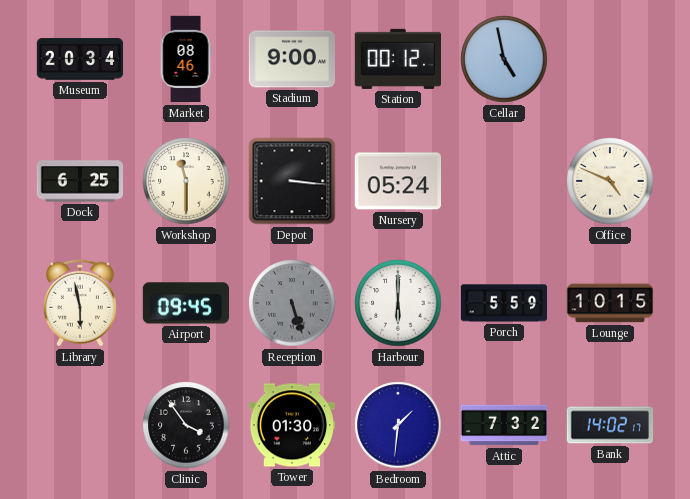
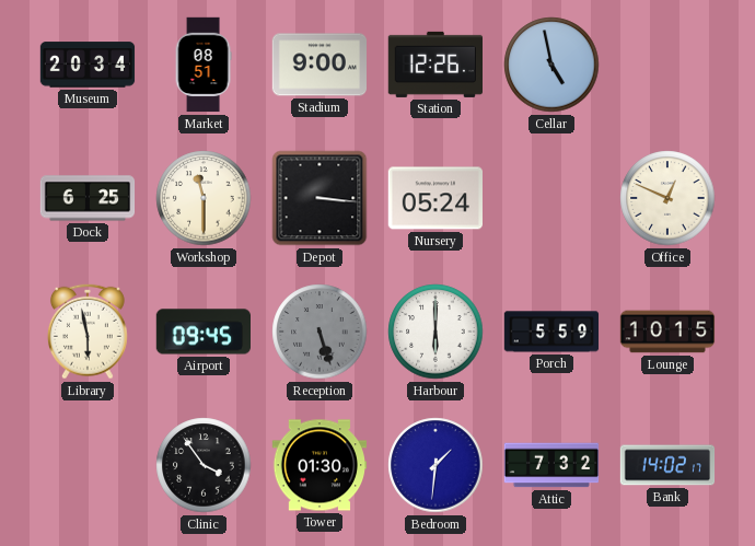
Market: 08:46 -> 08:51 (204, 65)
Station: 00:12 -> 12:26 (434, 65)
Office: 4:49 -> 12:49 (667, 198)
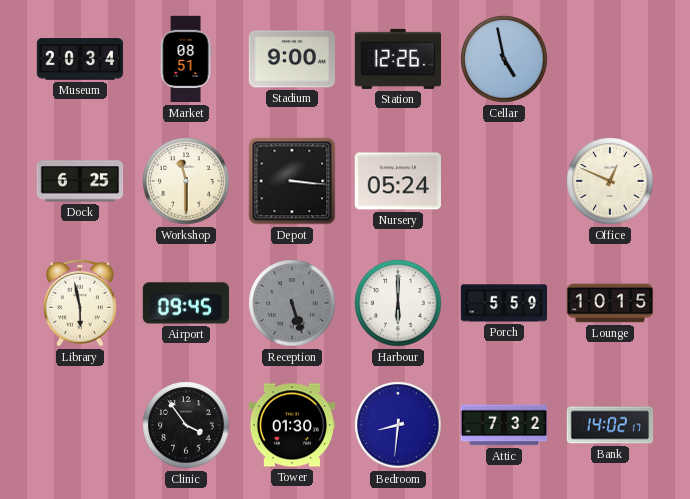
Bedroom: 1:31 -> 8:31 (398, 425)
